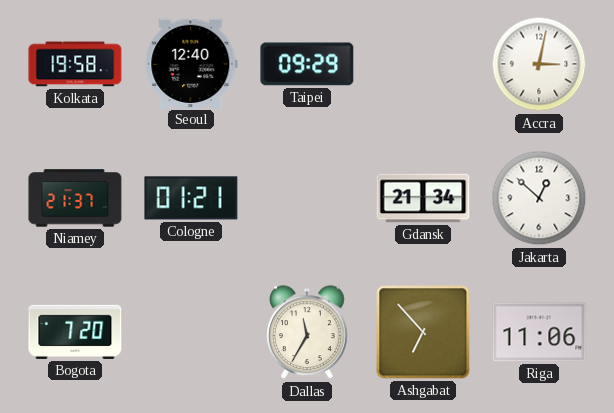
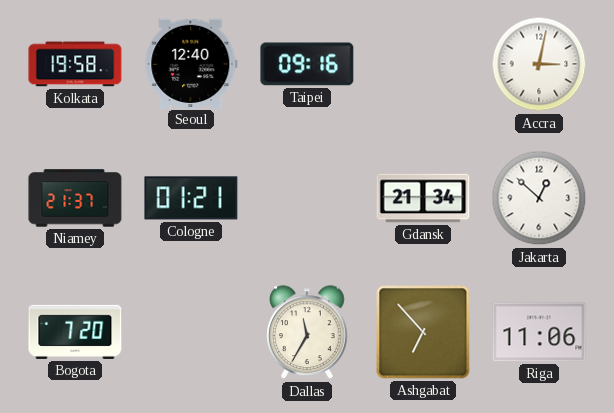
Taipei: 09:29 -> 09:16 (307, 64)
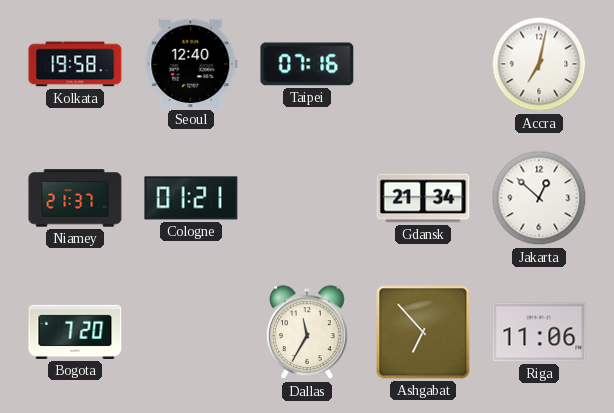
Taipei: 09:16 -> 07:16 (307, 64)
Accra: 3:02 -> 7:02 (539, 64)
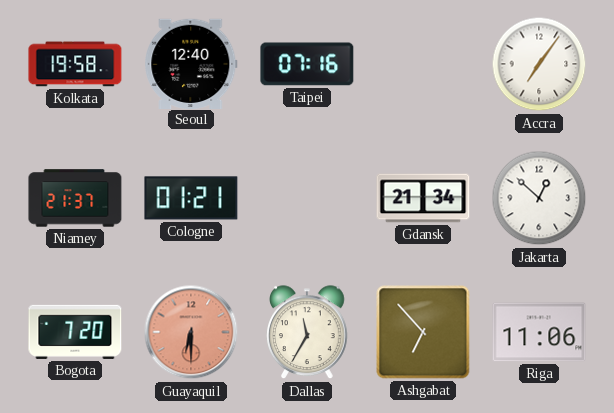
Accra: 7:02 -> 7:06 (539, 64)
Guayaquil: none -> 6:30 (191, 332)
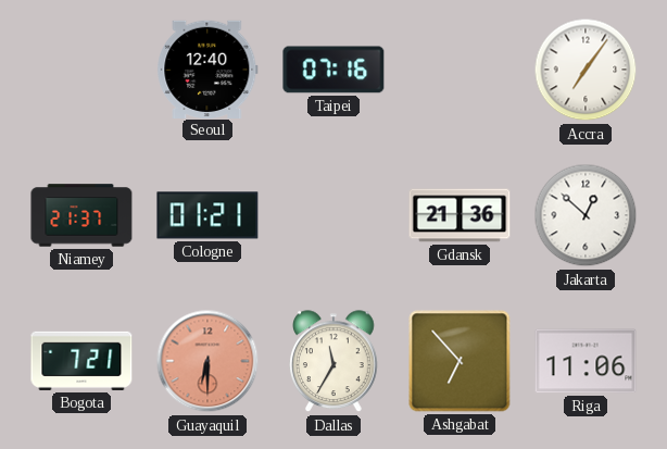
Kolkata: 19:58 -> none (75, 64)
Gdansk: 21:34 -> 21:36 (460, 215)
Bogota: 7:20 -> 7:21 (81, 361)
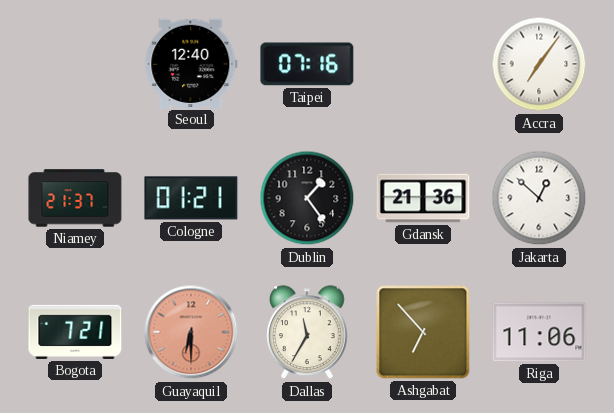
Dublin: none -> 1:24 (307, 198)
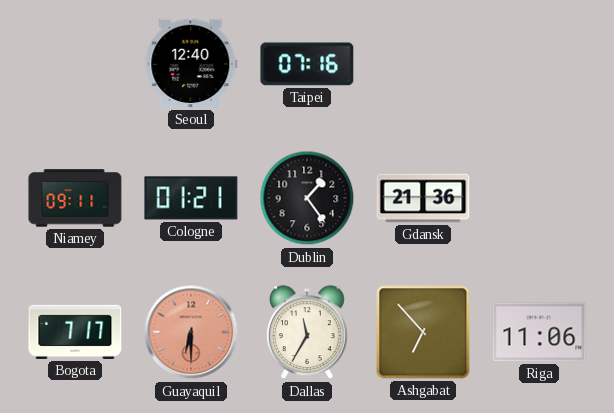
Accra: 7:06 -> none (539, 64)
Niamey: 21:37 -> 09:11 (75, 198)
Jakarta: 12:52 -> none (539, 198)
Bogota: 7:21 -> 7:17 (75, 332)
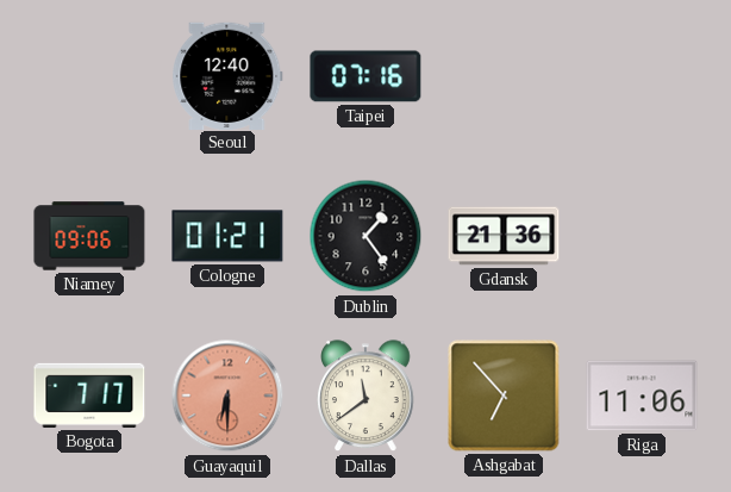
Niamey: 09:11 -> 09:06 (89, 236)
Dallas: 11:35 -> 11:39 (367, 397)
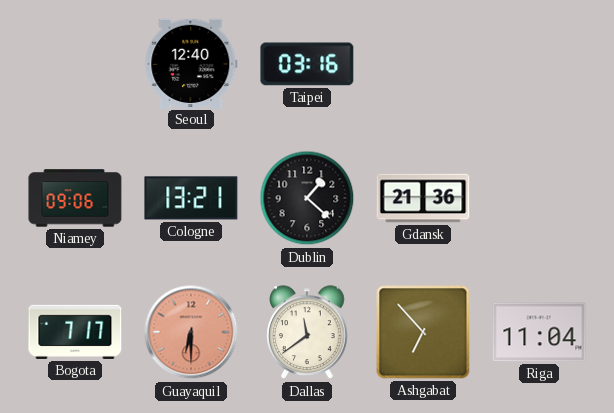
Taipei: 07:16 -> 03:16 (307, 64)
Cologne: 01:21 -> 13:21 (191, 198)
Dublin: 1:24 -> 1:22 (307, 198)
Riga: 11:06 -> 11:04 (539, 332)
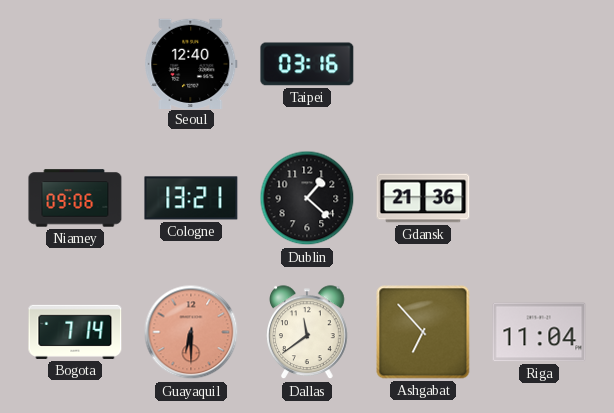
Bogota: 7:17 -> 7:14 (75, 332)
